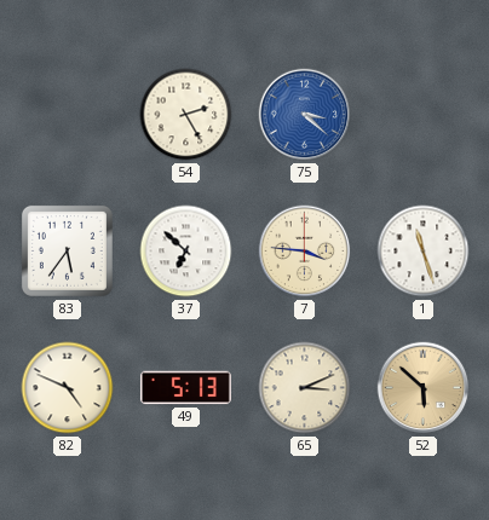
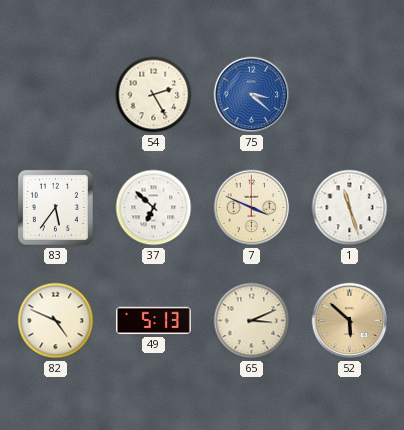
7: 3:46 -> 3:49 (252, 208)
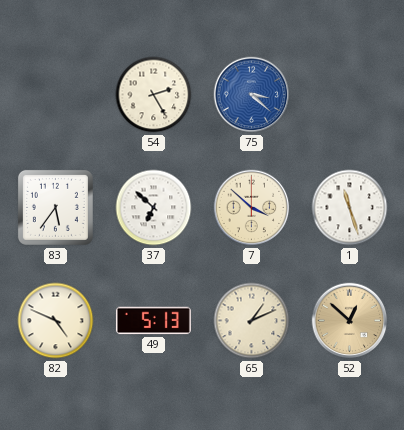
7: 3:49 -> 3:52 (252, 208)
65: 3:11 -> 1:11 (252, 321)
52: 5:52 -> 12:52 (350, 321)
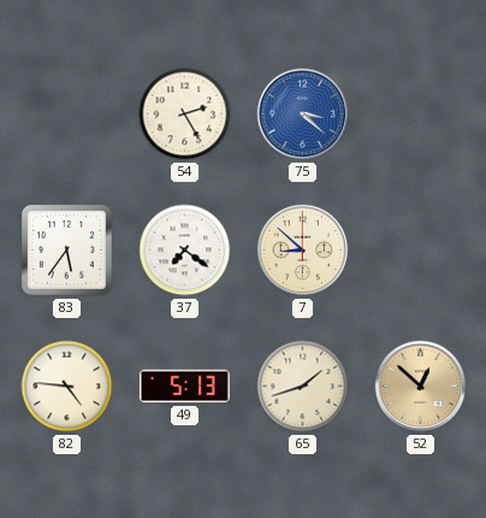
37: 6:52 -> 7:21 (185, 251)
7: 3:52 -> 8:52 (303, 251)
1: 11:27 -> none (350, 208)
82: 4:49 -> 4:46 (67, 387)
65: 1:11 -> 1:42 (303, 387)
